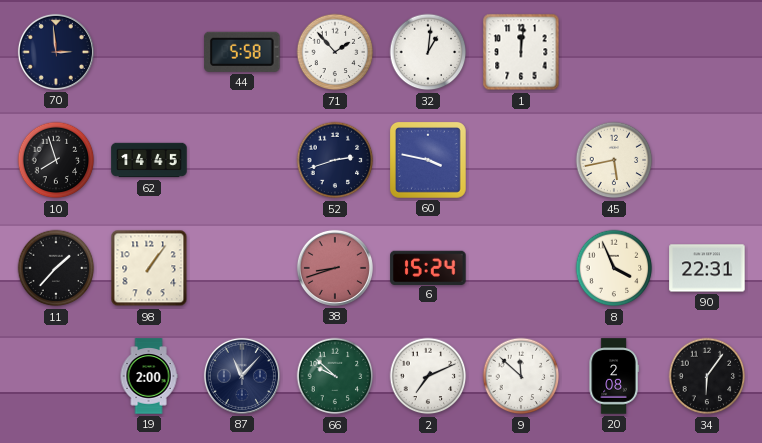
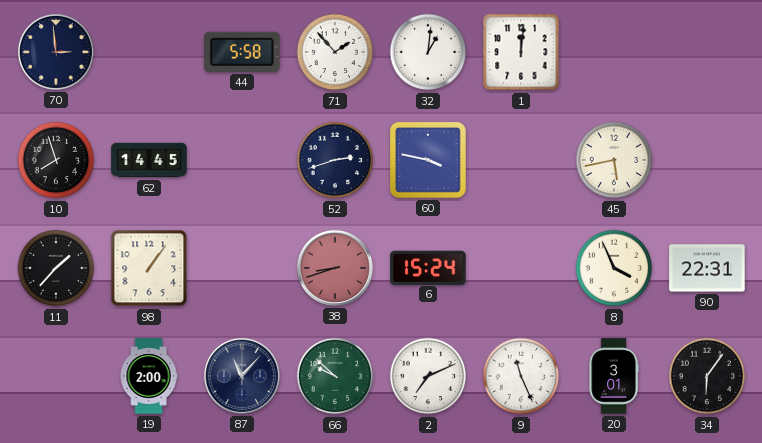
9: 11:52 -> 11:26 (521, 376)
20: 2:08 -> 3:01 (614, 376)
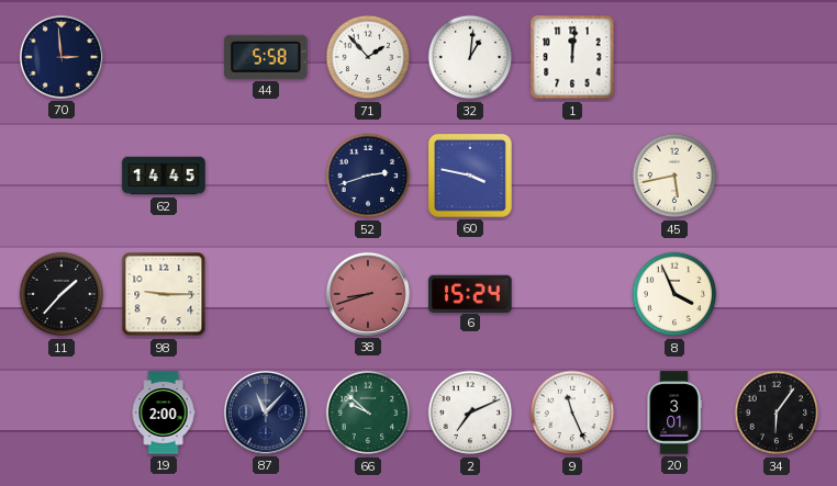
10: 7:57 -> none (56, 160)
98: 1:06 -> 9:15 (164, 294)
90: 22:31 -> none (707, 268)
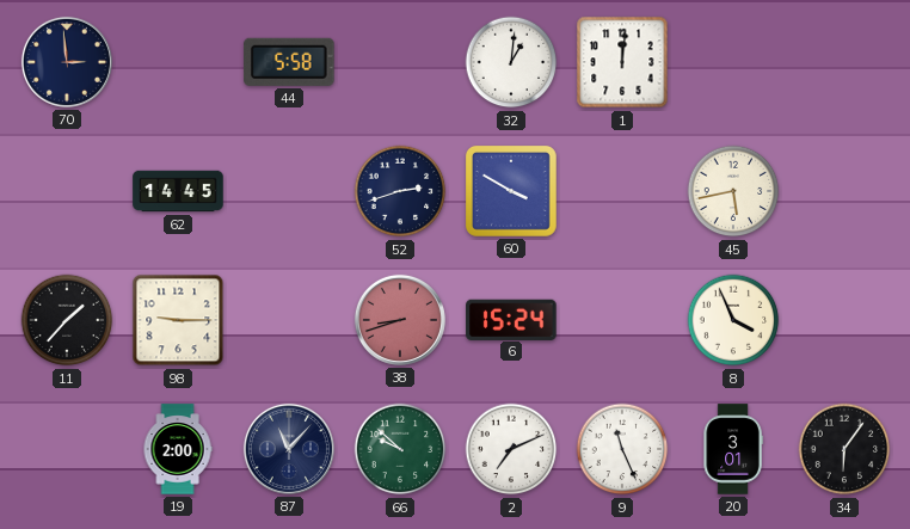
71: 1:53 -> none (368, 57)
60: 3:47 -> 3:50 (511, 191)
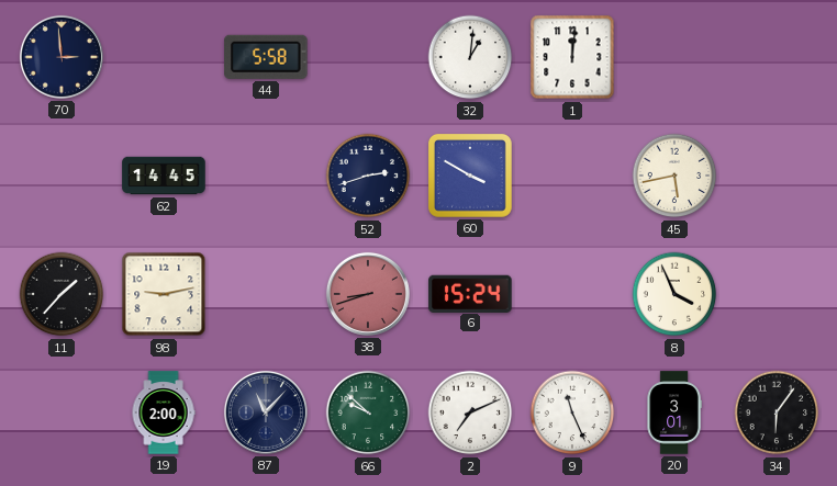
98: 9:15 -> 9:13 (164, 294)
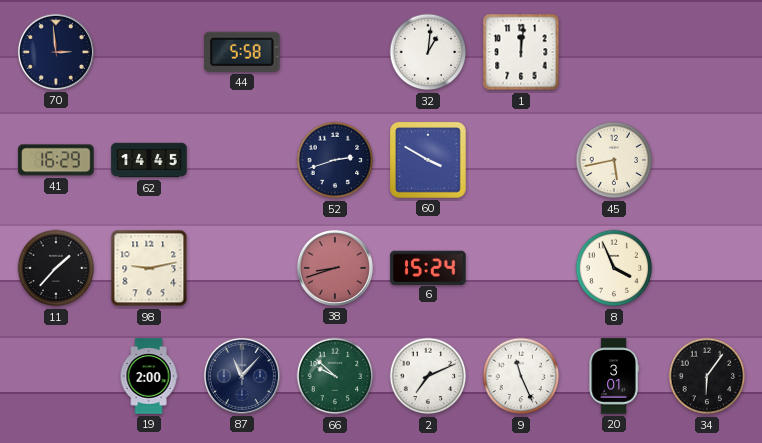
41: none -> 16:29 (56, 160)
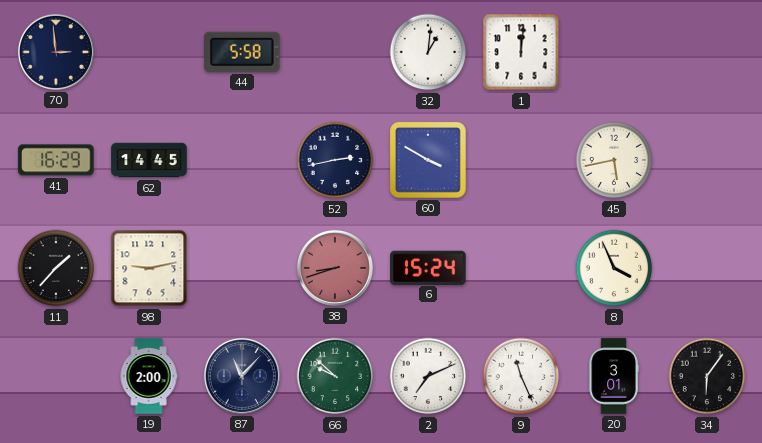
52: 2:42 -> 2:43 (335, 160)
